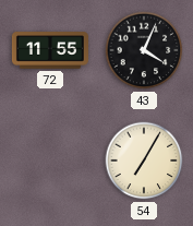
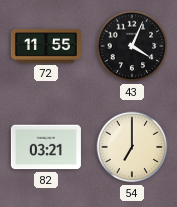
82: none -> 03:21 (46, 147)
54: 7:05 -> 7:00 (132, 147)
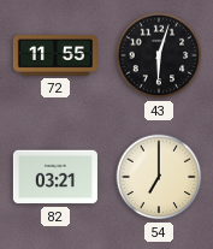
43: 4:04 -> 6:03 (159, 55)
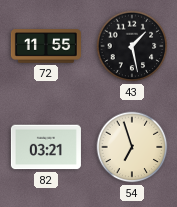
43: 6:03 -> 1:28 (132, 46)
54: 7:00 -> 6:57 (132, 147)
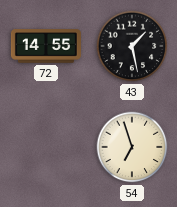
72: 11:55 -> 14:55 (46, 46)
82: 03:21 -> none (46, 147)
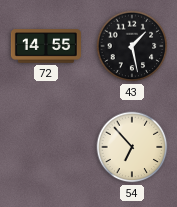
54: 6:57 -> 6:53 (132, 147)
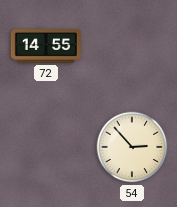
43: 1:28 -> none (132, 46)
54: 6:53 -> 2:53 (132, 147)
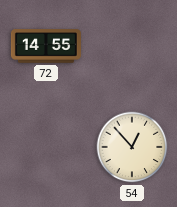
54: 2:53 -> 12:53 (132, 147)
